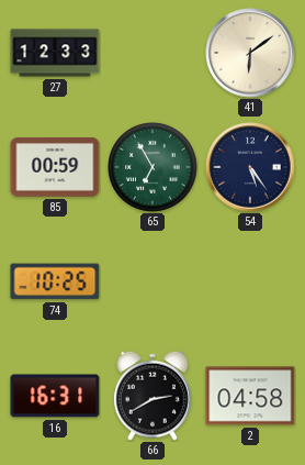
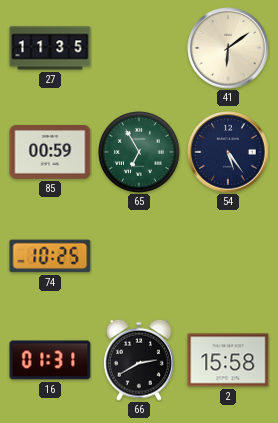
27: 12:33 -> 11:35 (50, 48)
16: 16:31 -> 01:31 (50, 360)
2: 04:58 -> 15:58 (228, 360)
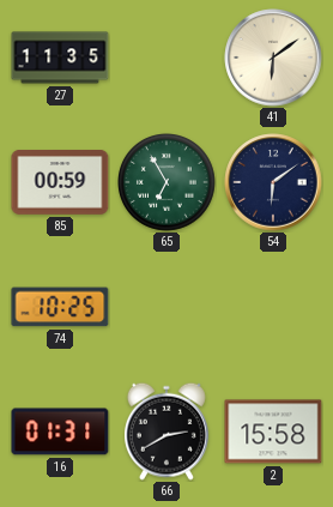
54: 5:24 -> 6:09 (273, 182)
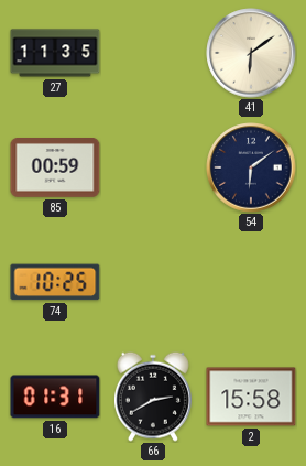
65: 6:55 -> none (168, 183)
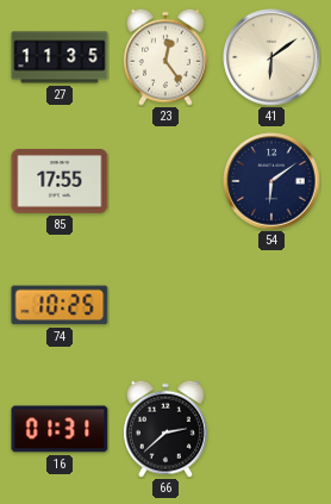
23: none -> 12:24 (165, 57)
85: 00:59 -> 17:55 (60, 182)
66: 2:40 -> 2:38 (165, 429)
2: 15:58 -> none (251, 397)
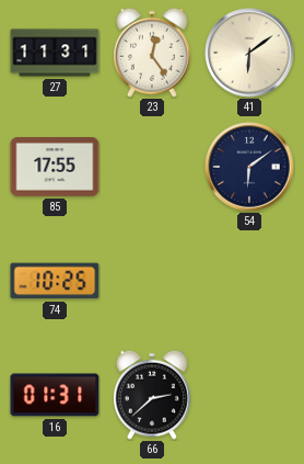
27: 11:35 -> 11:31 (55, 53)
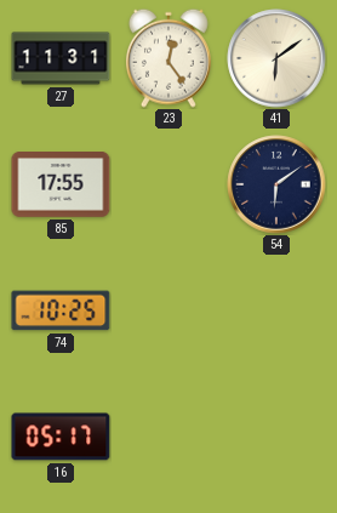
16: 01:31 -> 05:17 (61, 437)
66: 2:38 -> none (152, 395)
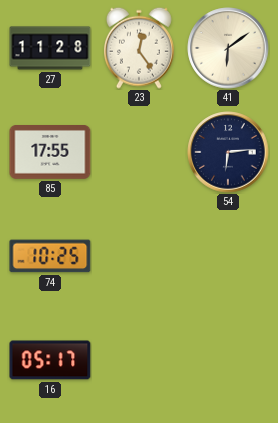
27: 11:31 -> 11:28 (50, 48)
54: 6:09 -> 6:14 (228, 152)
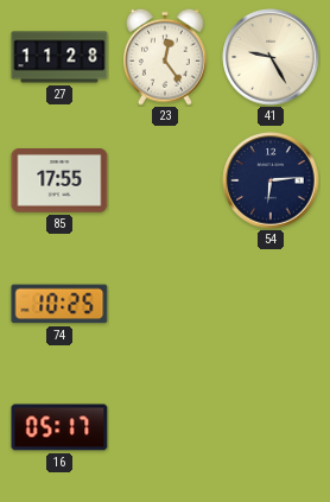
41: 6:09 -> 9:25 (271, 57)
